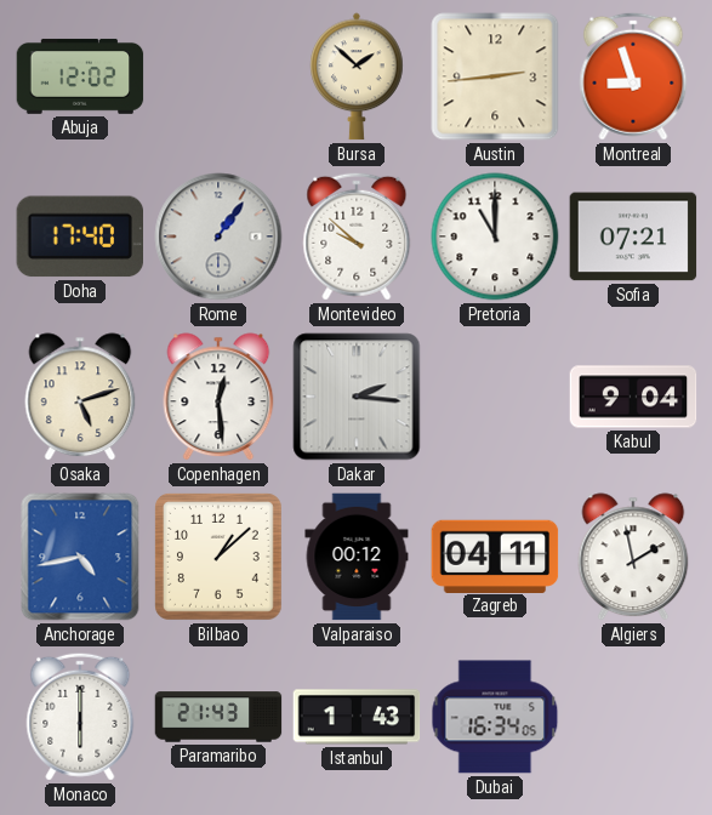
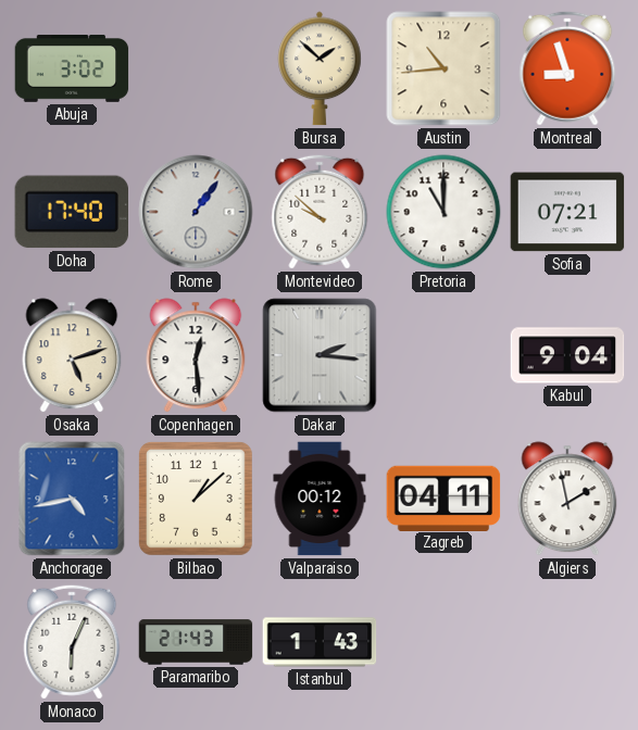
Abuja: 12:02 -> 3:02 (72, 68)
Austin: 2:44 -> 10:44 (443, 68)
Monaco: 6:00 -> 6:04 (72, 642)
Dubai: 16:34 -> none (495, 717)
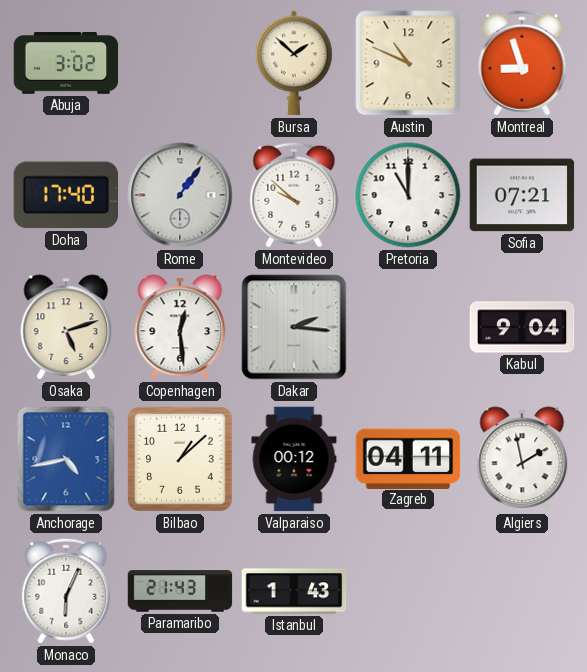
Austin: 10:44 -> 10:49 (408, 63)
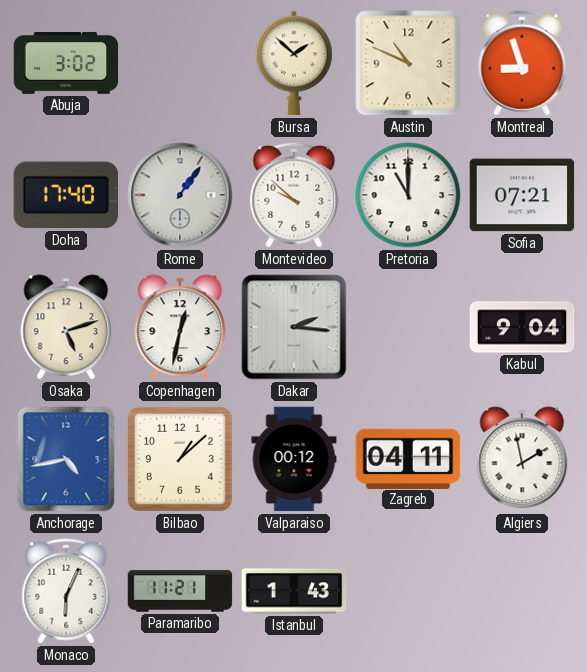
Copenhagen: 12:29 -> 12:32 (180, 327)
Paramaribo: 21:43 -> 11:21 (180, 591)
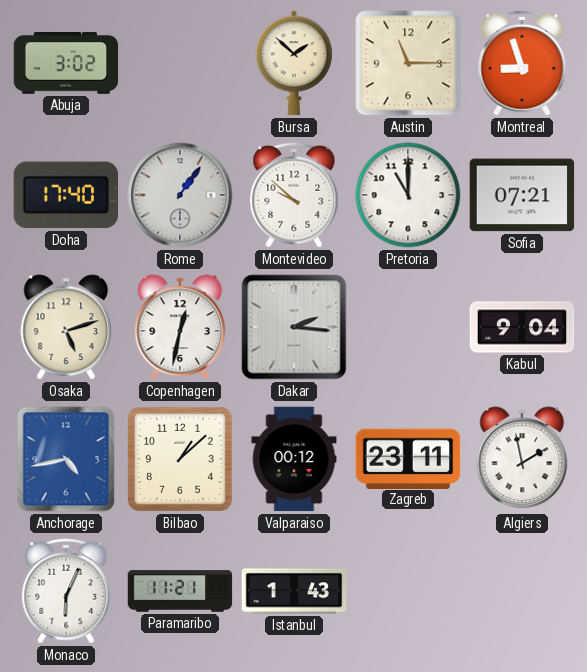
Austin: 10:49 -> 11:15 (408, 63)
Zagreb: 04:11 -> 23:11 (408, 458)
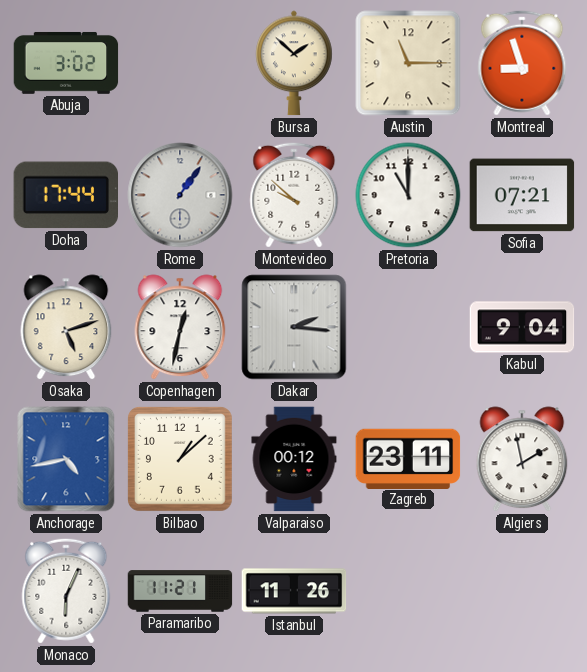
Doha: 17:40 -> 17:44 (65, 195)
Istanbul: 1:43 -> 11:26 (294, 591)
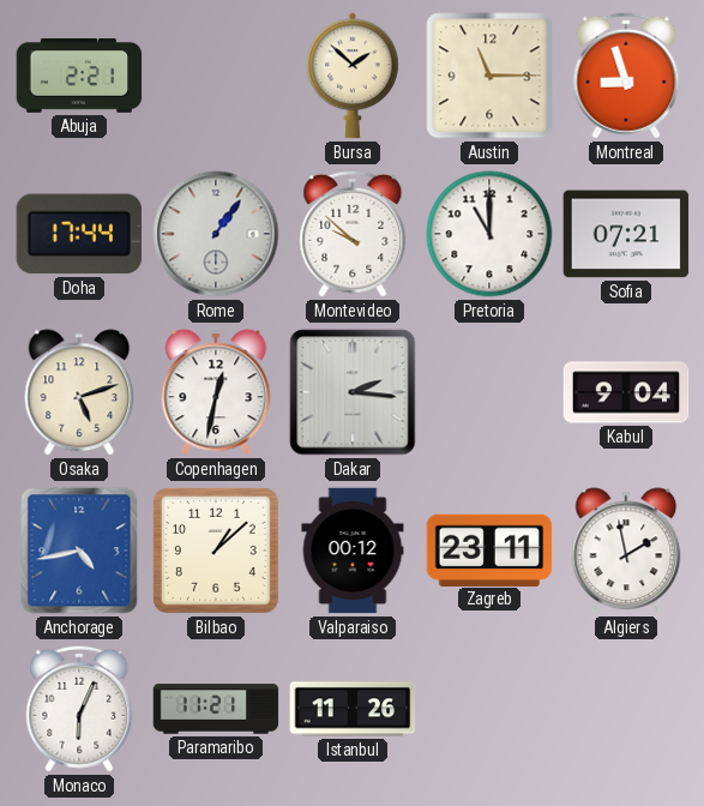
Abuja: 3:02 -> 2:21 (79, 76)
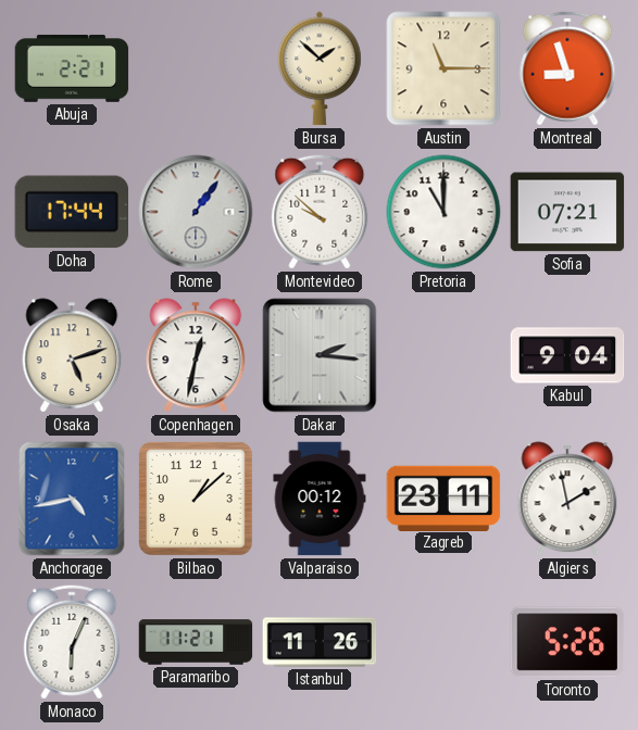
Toronto: none -> 5:26 (567, 642)
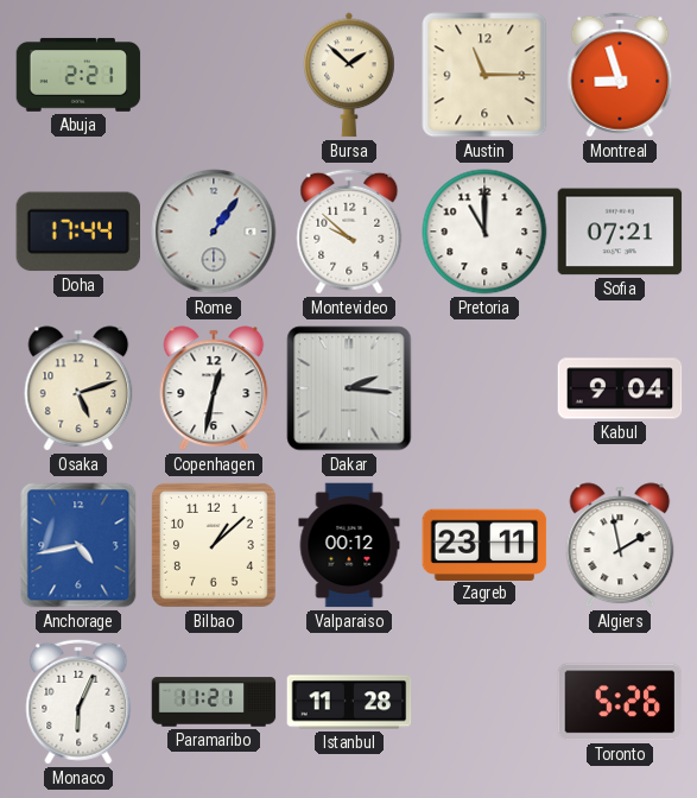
Istanbul: 11:26 -> 11:28 (349, 702)
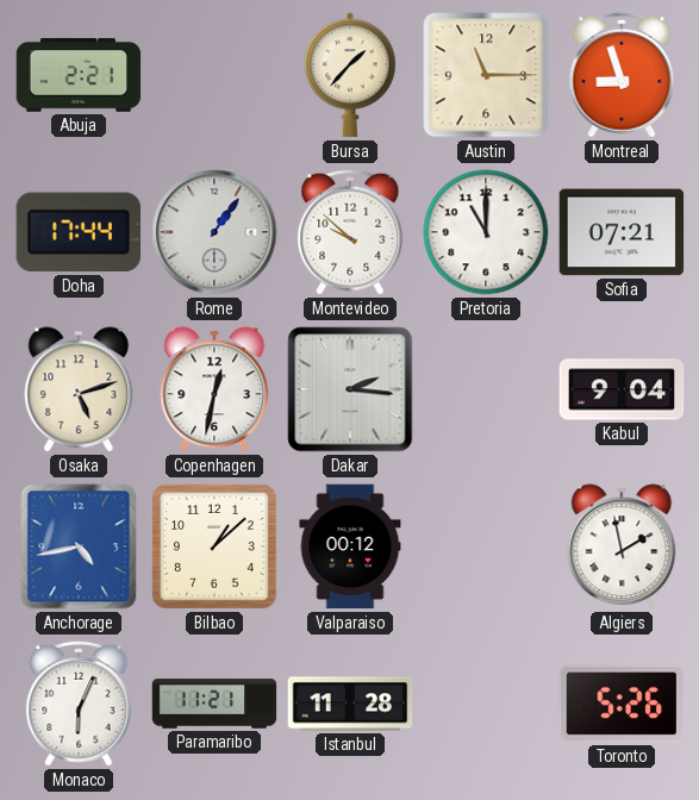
Bursa: 1:52 -> 1:37 (350, 75)
Zagreb: 23:11 -> none (484, 544)
